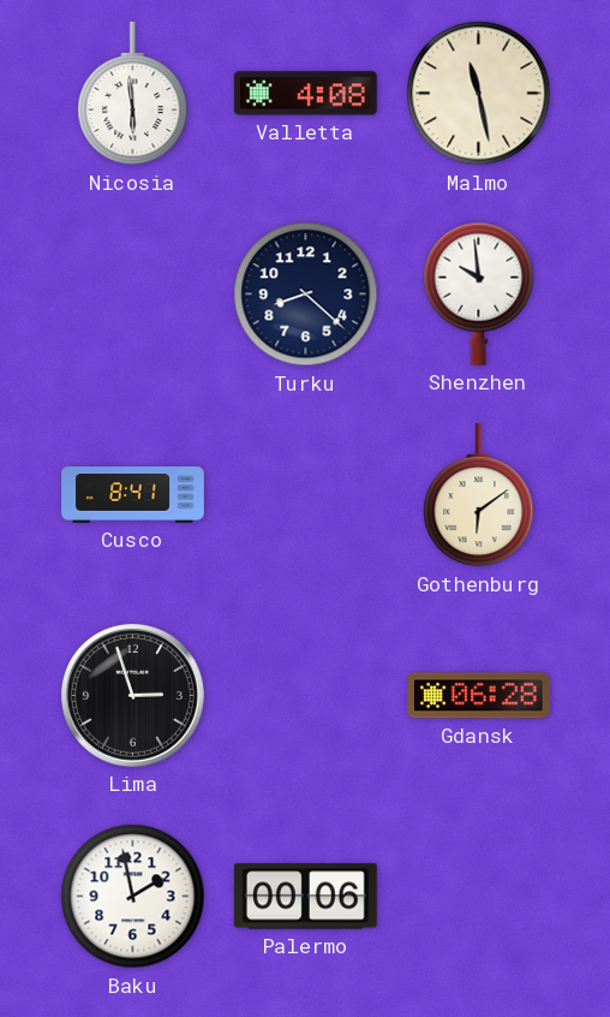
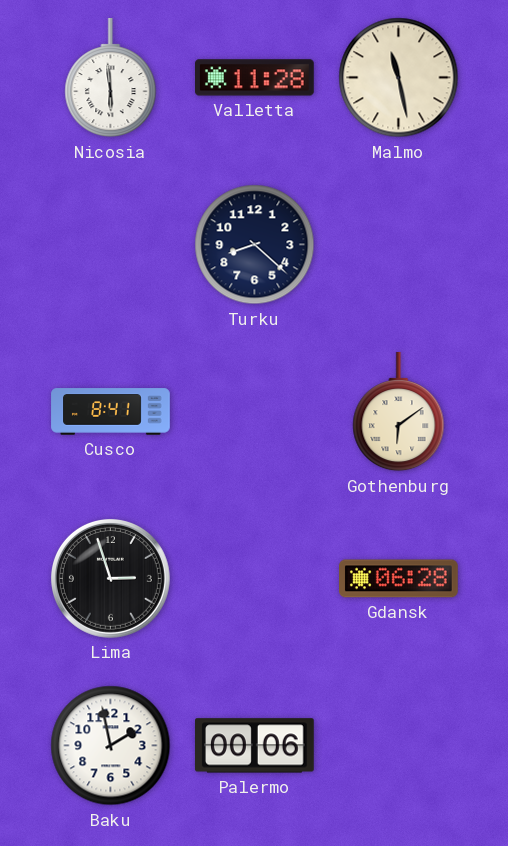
Valletta: 4:08 -> 11:28 (255, 78)
Shenzhen: 9:59 -> none (479, 293)
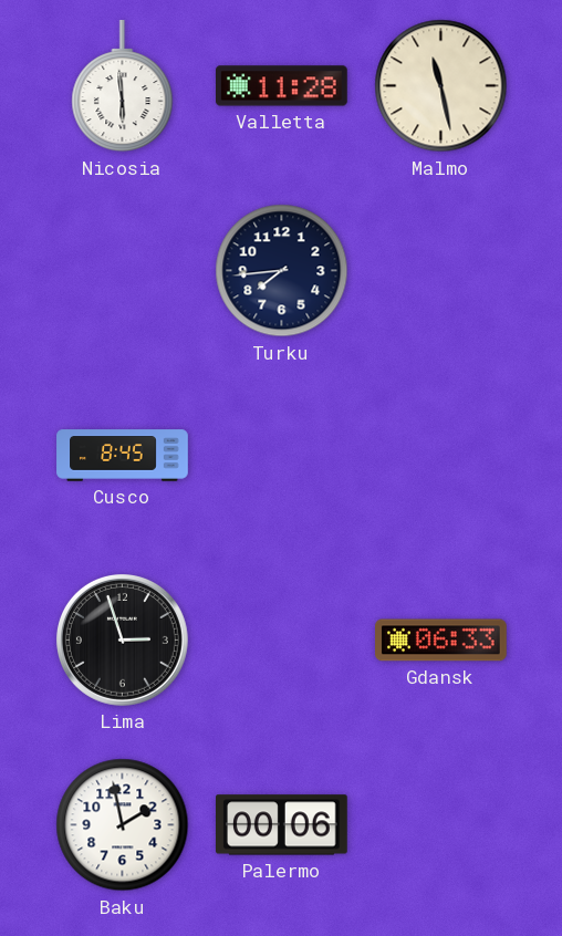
Turku: 8:22 -> 7:44 (282, 271)
Cusco: 8:41 -> 8:45 (123, 456)
Gothenburg: 6:09 -> none (399, 413)
Gdansk: 06:28 -> 06:33 (441, 641)
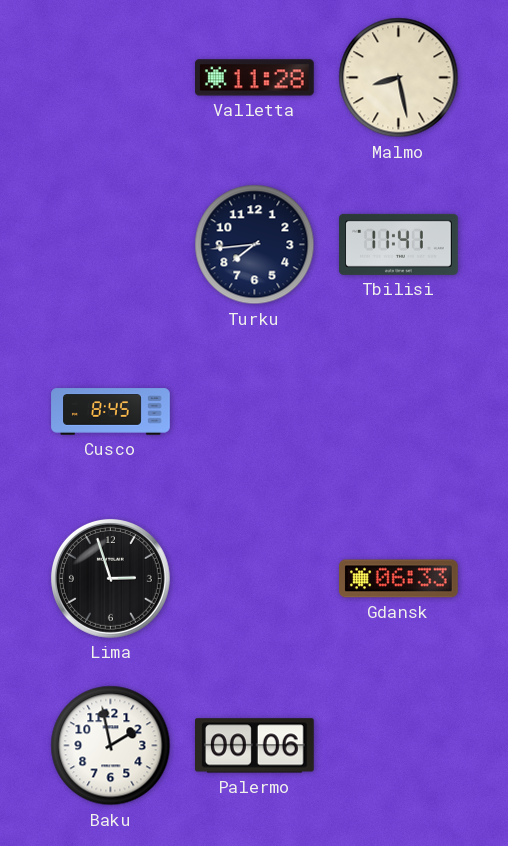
Nicosia: 5:59 -> none (123, 87)
Malmo: 11:28 -> 8:28 (399, 78)
Tbilisi: none -> 11:41 (399, 244)
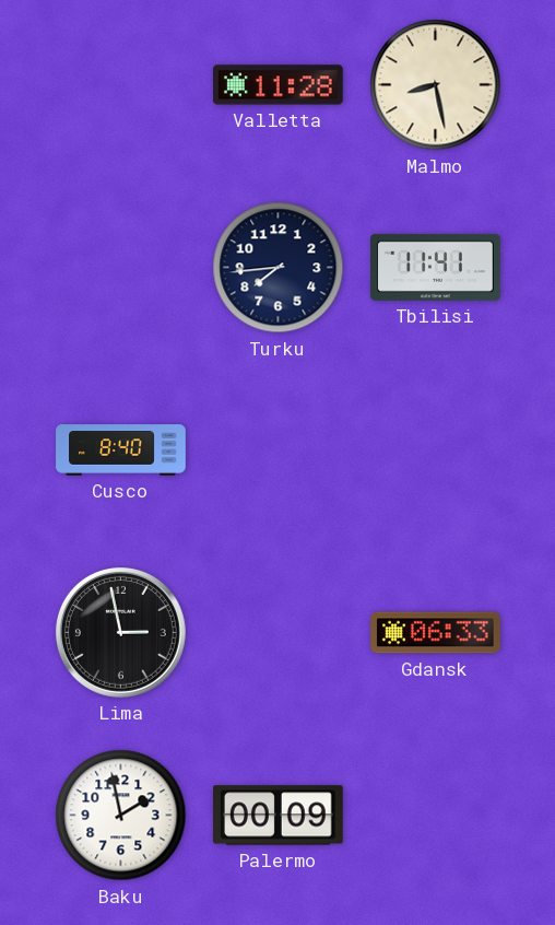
Cusco: 8:45 -> 8:40 (121, 450)
Lima: 2:57 -> 2:58 (120, 632)
Palermo: 00:06 -> 00:09 (279, 816)
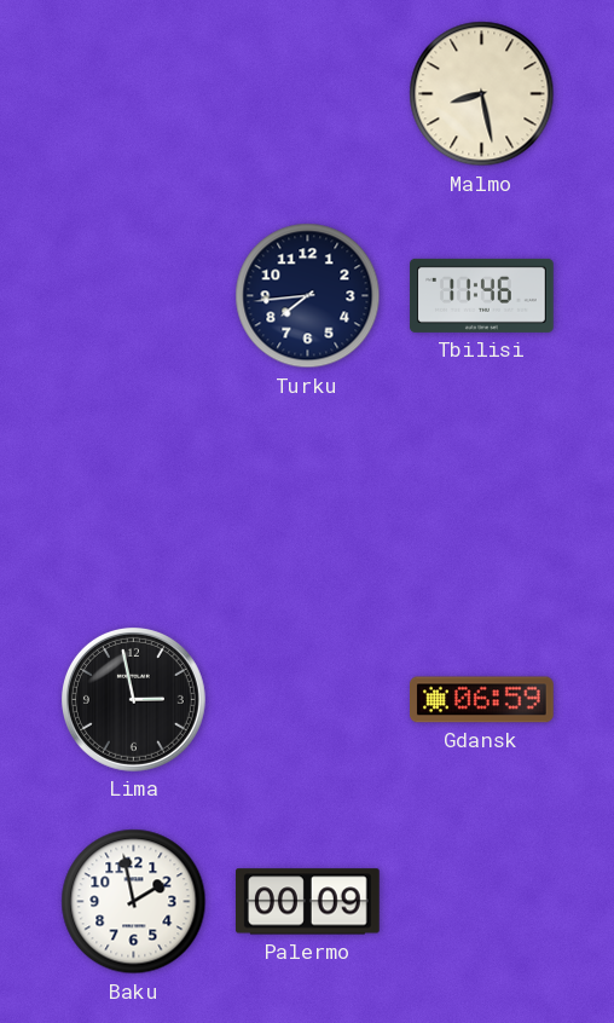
Valletta: 11:28 -> none (279, 85)
Tbilisi: 11:41 -> 11:46 (482, 295)
Cusco: 8:40 -> none (121, 450)
Gdansk: 06:33 -> 06:59 (482, 700)
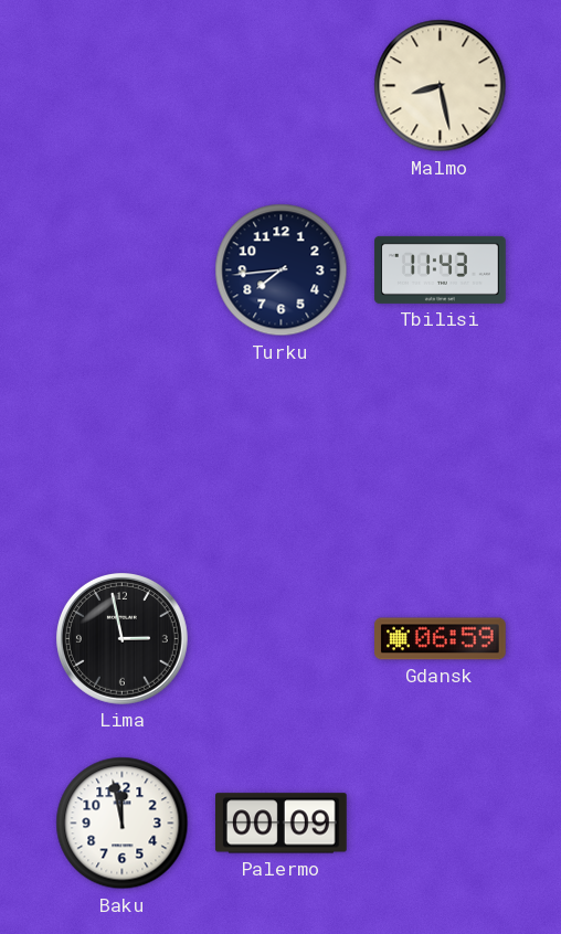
Tbilisi: 11:46 -> 11:43 (441, 269)
Baku: 1:58 -> 11:58 (123, 824)
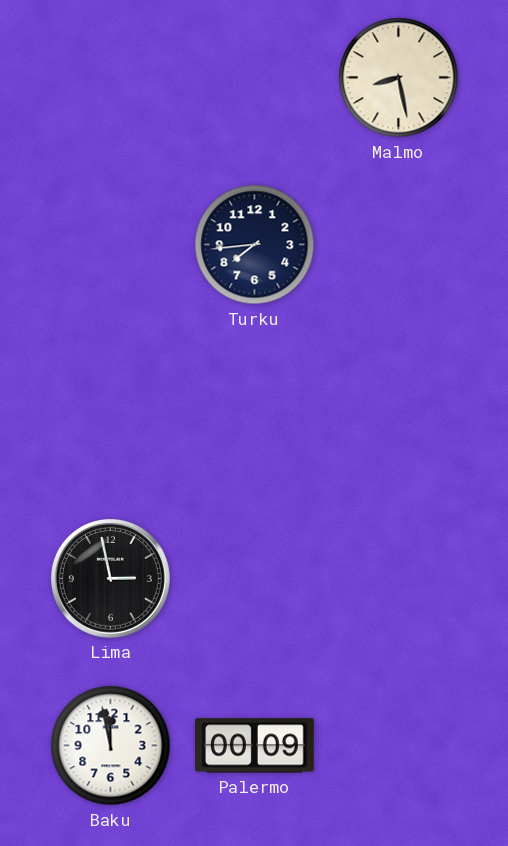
Tbilisi: 11:43 -> none (441, 269)
Gdansk: 06:59 -> none (441, 639)
